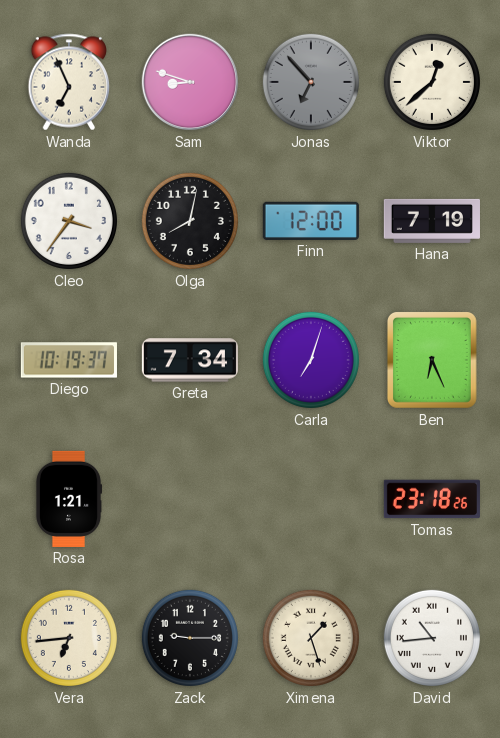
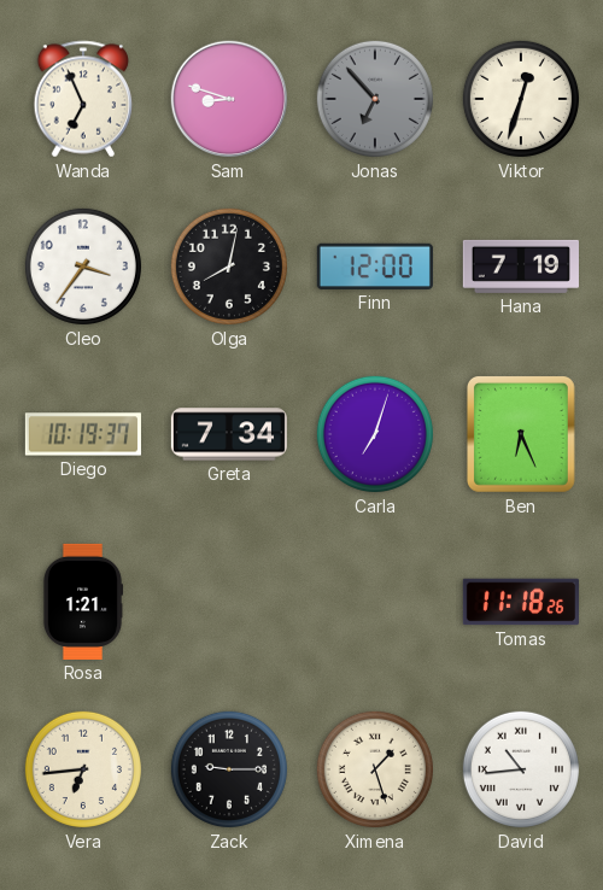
Viktor: 12:38 -> 12:33 (521, 99)
Tomas: 23:18 -> 11:18 (521, 602)
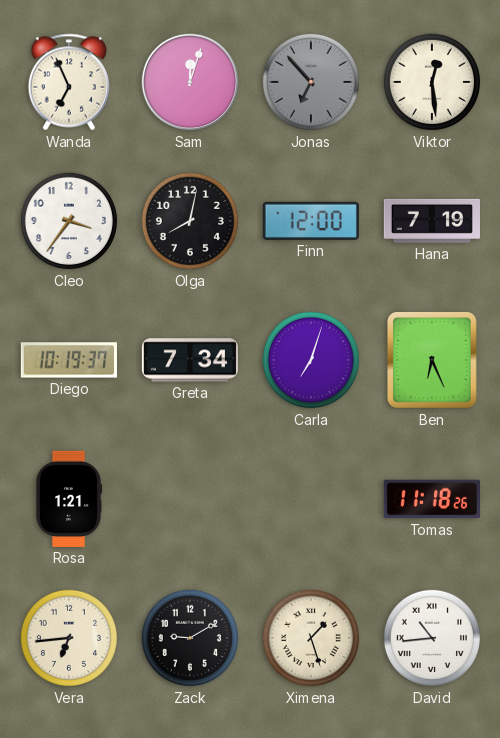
Sam: 8:48 -> 12:03 (190, 82)
Viktor: 12:33 -> 12:29 (432, 82)
Zack: 9:15 -> 9:10 (190, 638)
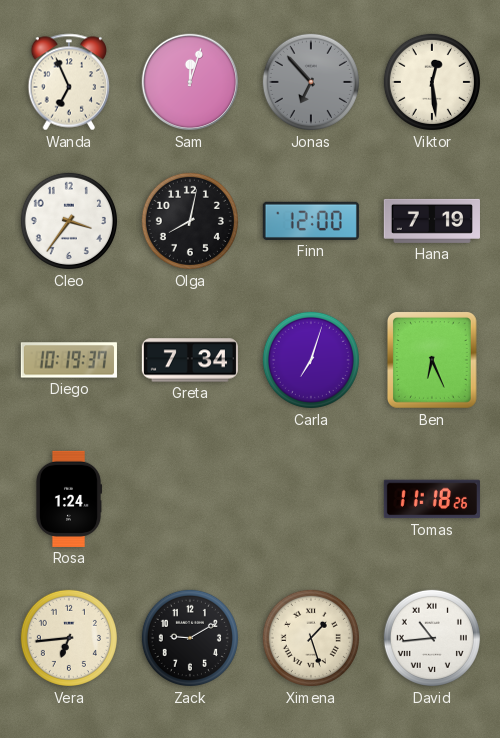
Rosa: 1:21 -> 1:24 (69, 499)
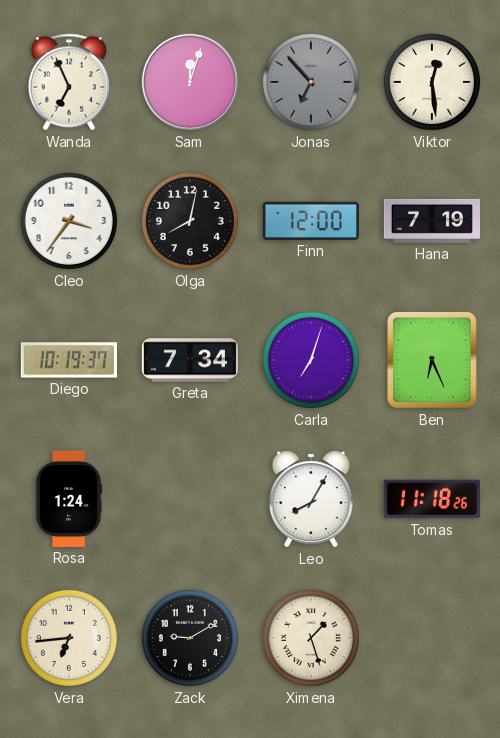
Leo: none -> 8:05 (311, 499)
David: 10:44 -> none (432, 638)
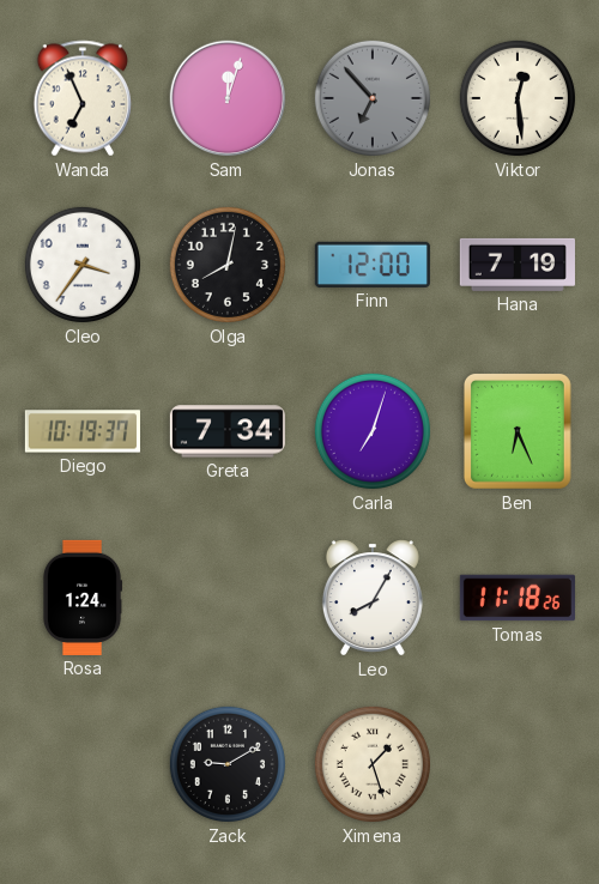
Vera: 6:44 -> none (69, 638)
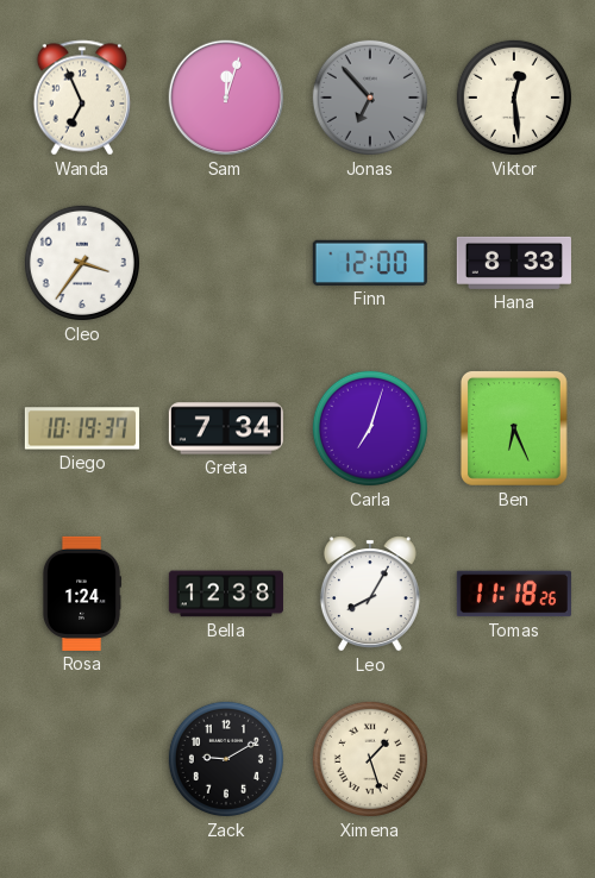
Olga: 8:02 -> none (228, 265)
Hana: 7:19 -> 8:33 (514, 263)
Bella: none -> 12:38 (226, 594)
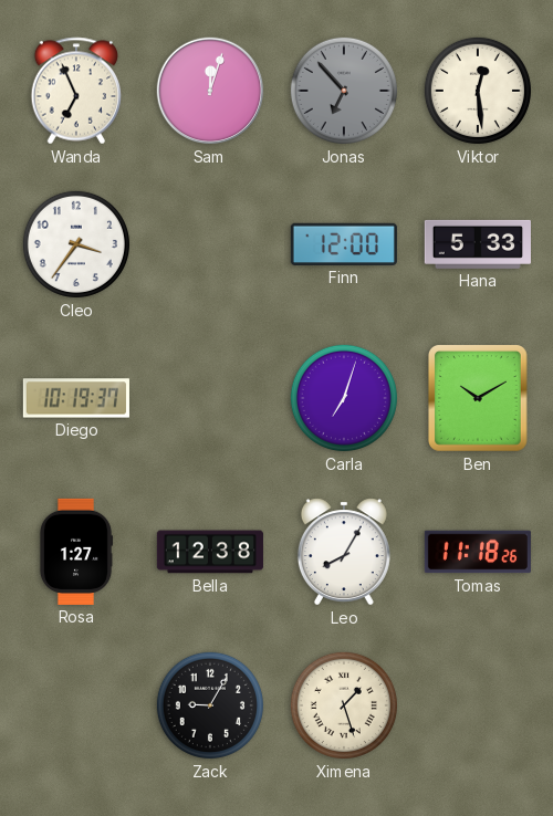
Hana: 8:33 -> 5:33 (478, 244)
Greta: 7:34 -> none (226, 428)
Ben: 6:26 -> 10:10 (478, 399)
Rosa: 1:24 -> 1:27 (76, 552)
Zack: 9:10 -> 9:05 (210, 705)
